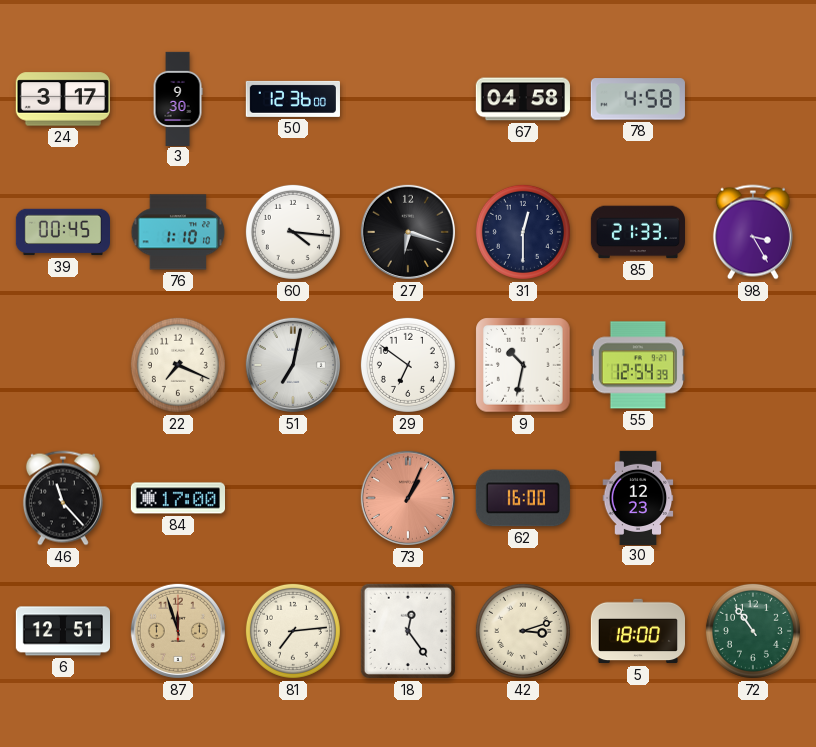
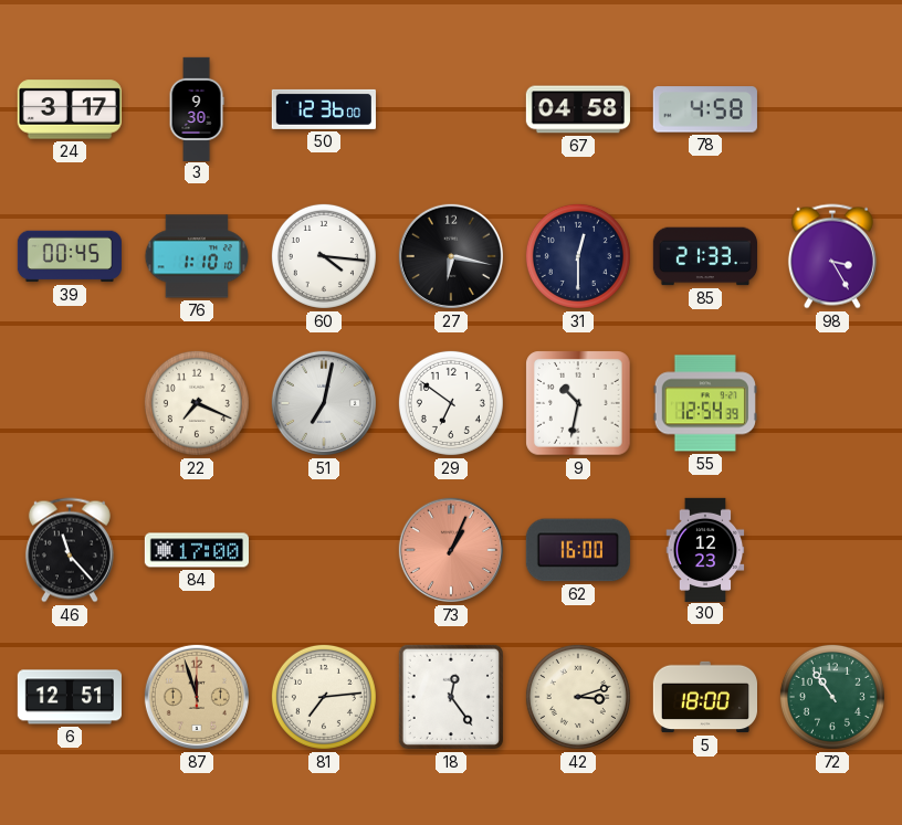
27: 6:18 -> 6:17 (451, 256)
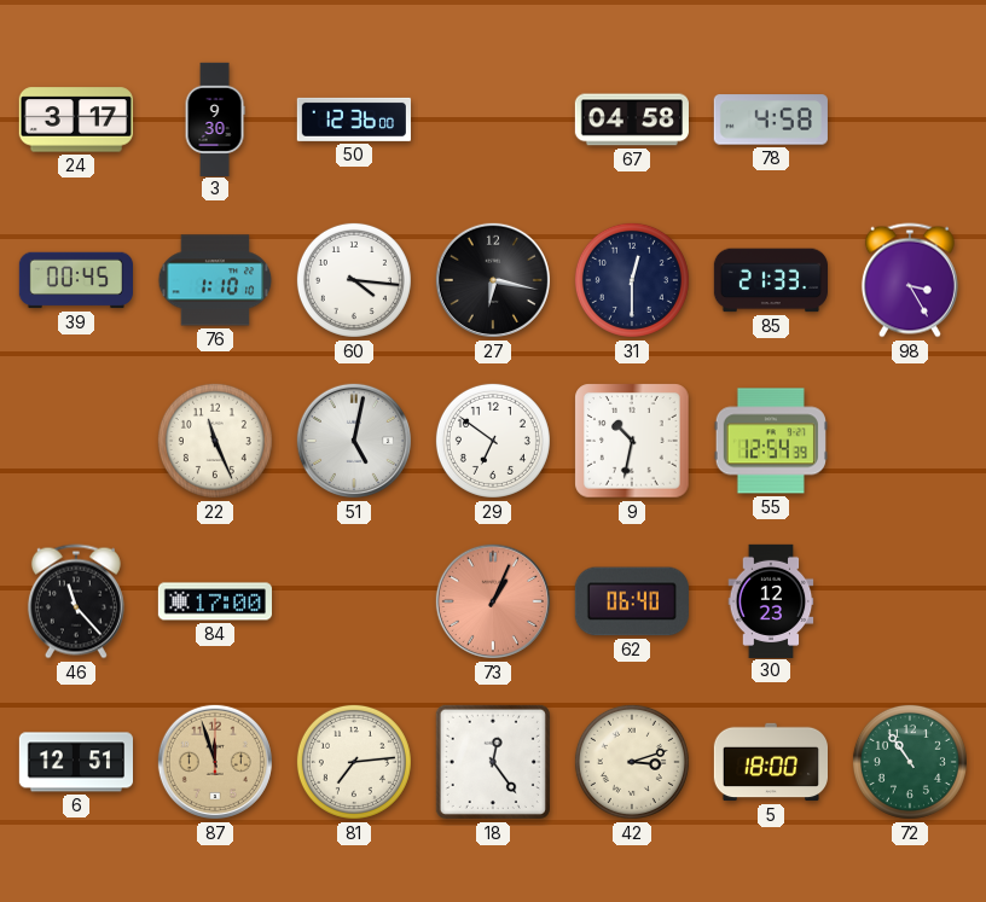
22: 7:19 -> 11:26 (215, 441)
51: 7:02 -> 5:02 (354, 441)
62: 16:00 -> 06:40 (632, 601)
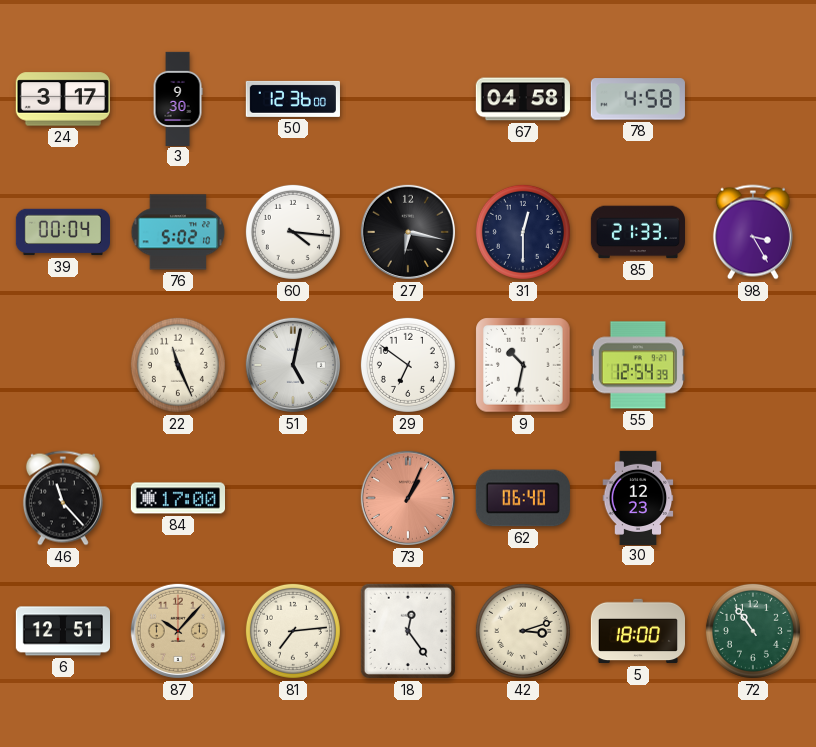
39: 00:45 -> 00:04 (62, 232)
76: 1:10 -> 5:02 (178, 232)
87: 11:57 -> 10:07 (178, 631)
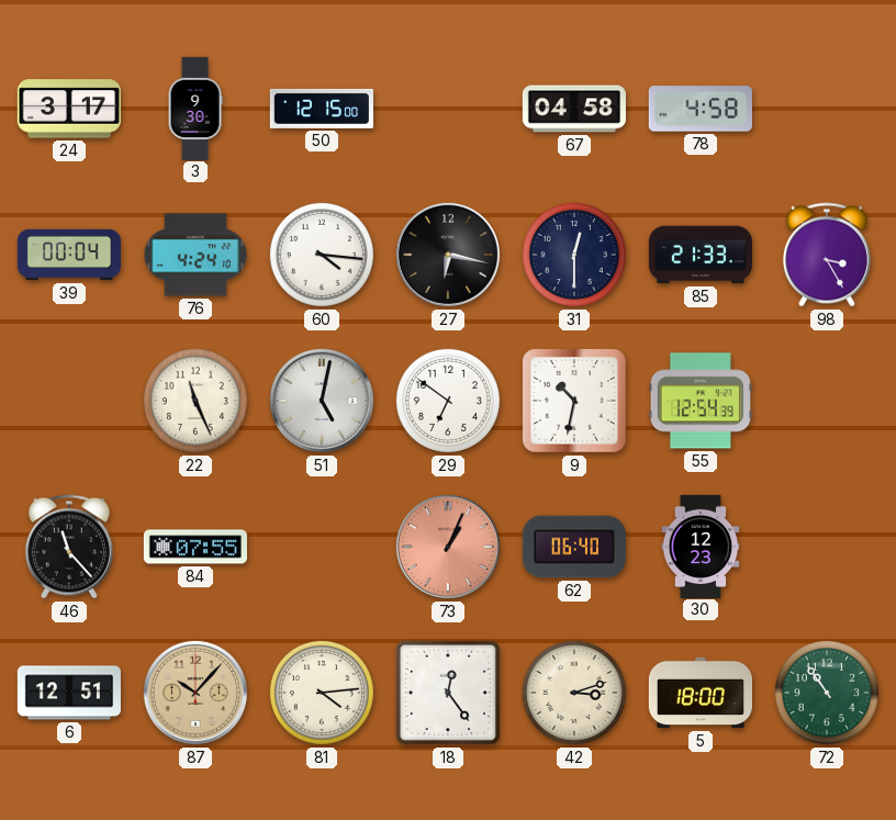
50: 12:36 -> 12:15 (322, 109)
76: 5:02 -> 4:24 (195, 255)
84: 17:00 -> 07:55 (194, 547)
81: 7:14 -> 4:14 (322, 693)
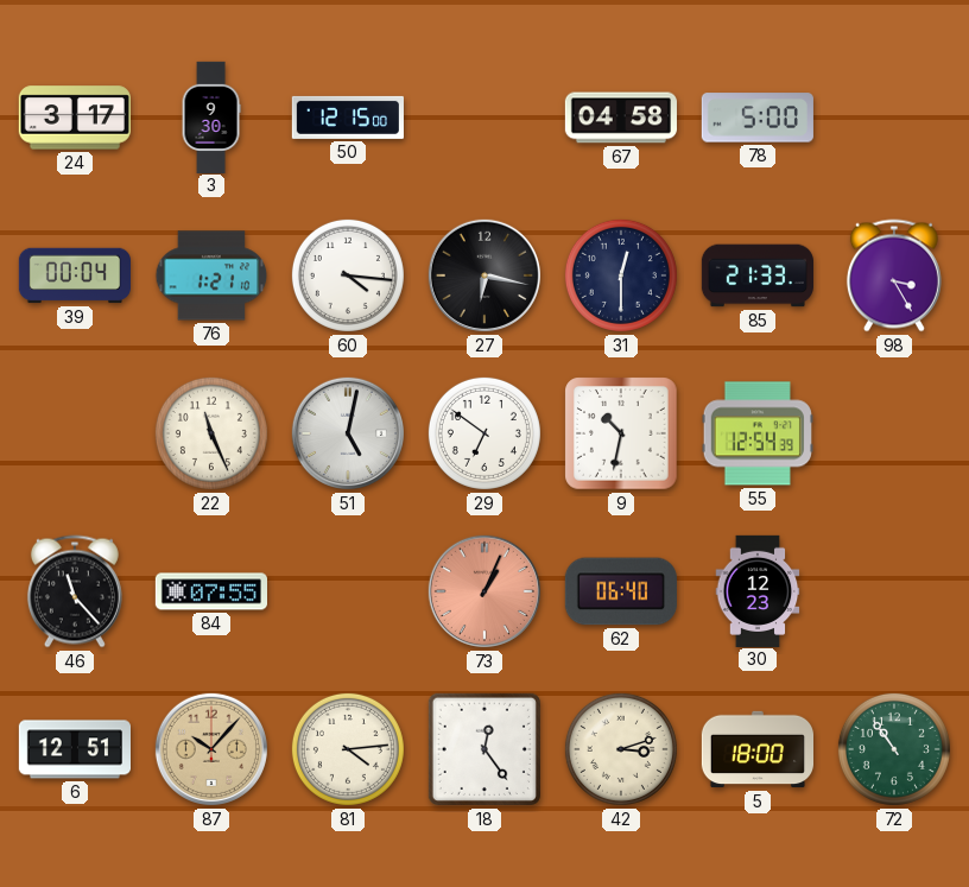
78: 4:58 -> 5:00 (758, 118)
76: 4:24 -> 1:21 (211, 275)
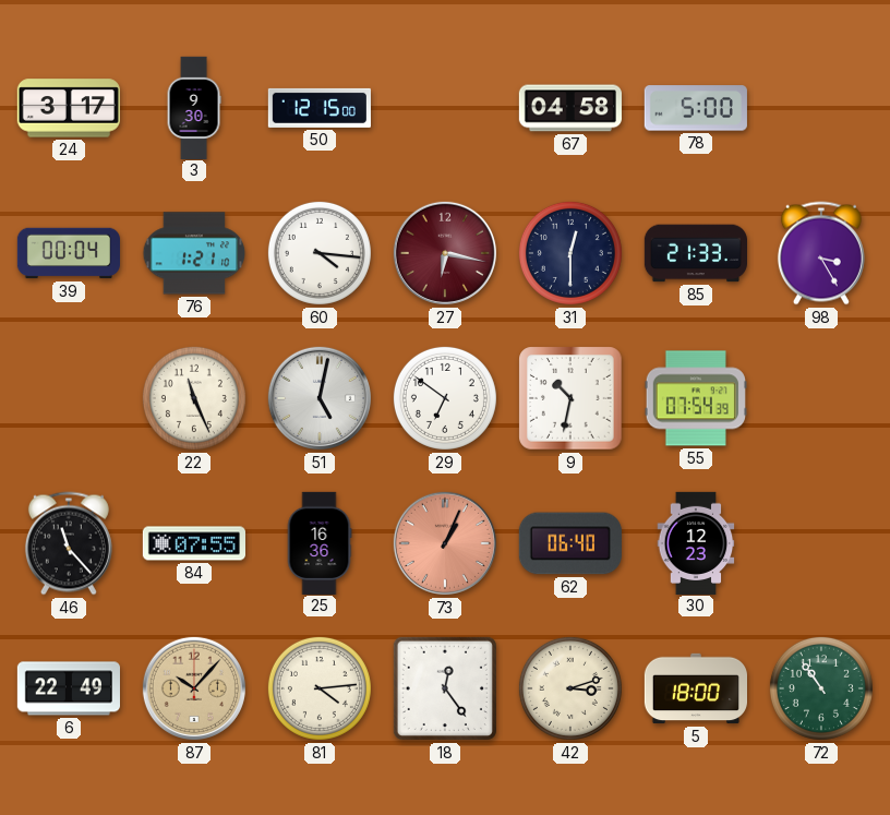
27 dial: black -> burgundy (445, 253)
55: 12:54 -> 07:54 (696, 398)
25: none -> 16:36 (320, 542)
6: 12:51 -> 22:49 (68, 688)
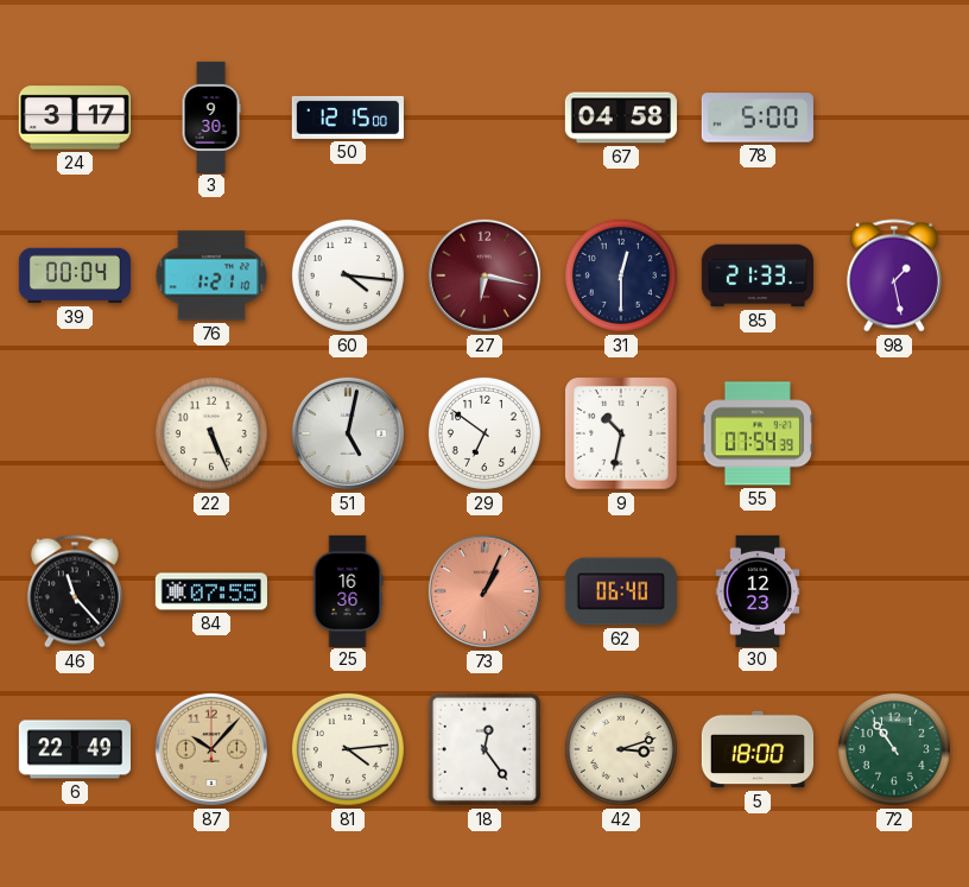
98: 3:25 -> 1:28 (894, 275)
22: 11:26 -> 5:26 (211, 433)
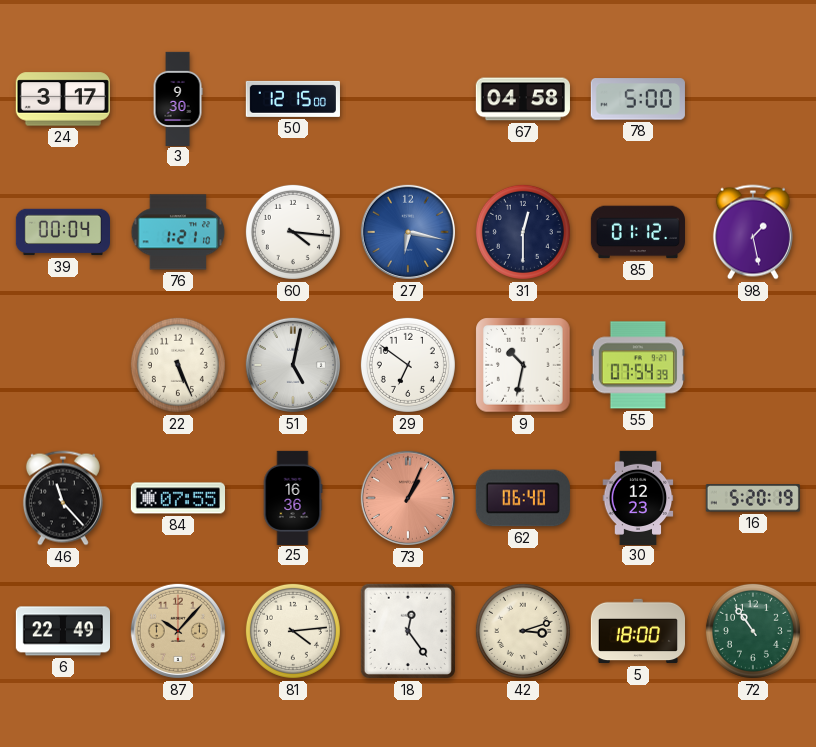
27 dial: burgundy -> blue (408, 232)
85: 21:33 -> 01:12 (637, 232)
16: none -> 5:20 (753, 498)
